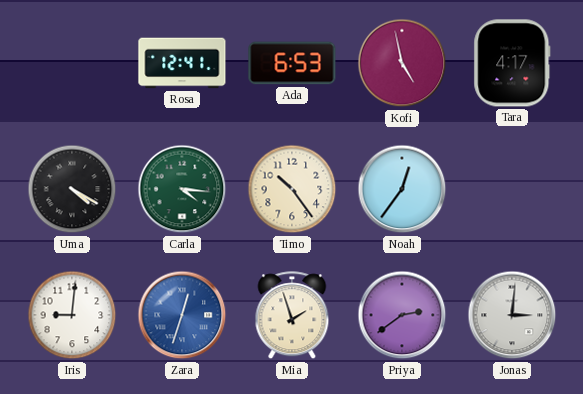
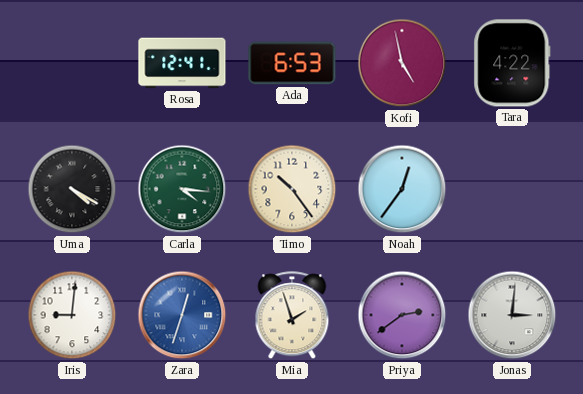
Tara: 4:17 -> 4:22 (512, 63)
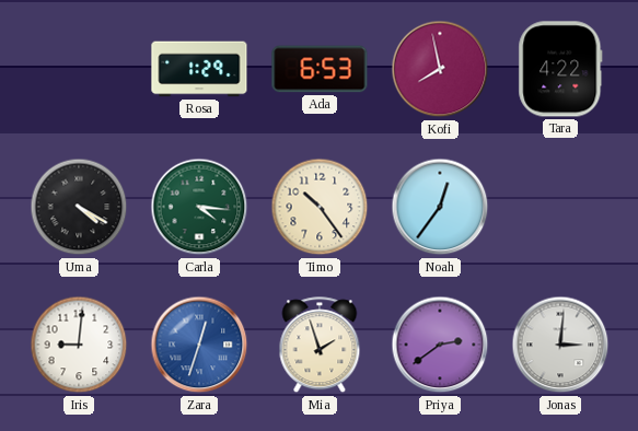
Rosa: 12:41 -> 1:29 (199, 69)
Kofi: 4:58 -> 7:58 (440, 69)
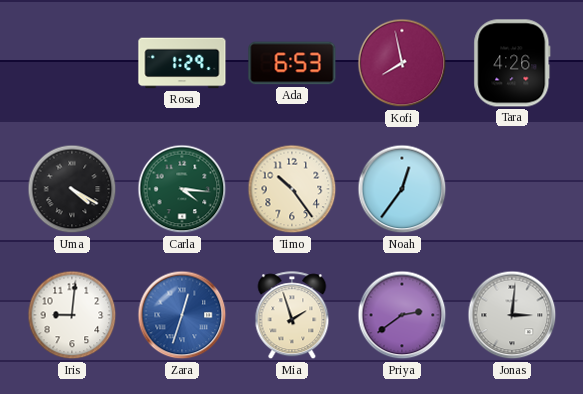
Tara: 4:22 -> 4:26 (512, 63)
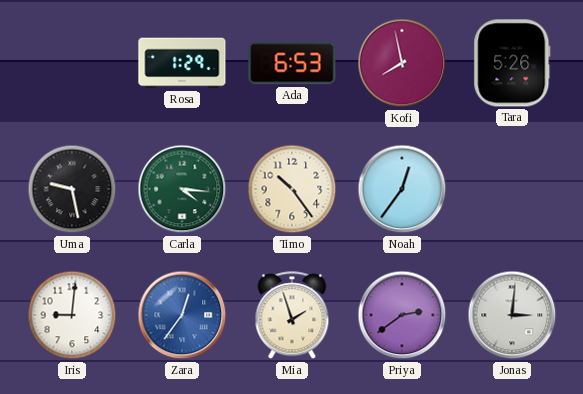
Tara: 4:26 -> 5:26 (512, 63)
Uma: 4:20 -> 9:28 (72, 189)
Zara: 12:33 -> 12:36 (182, 315)
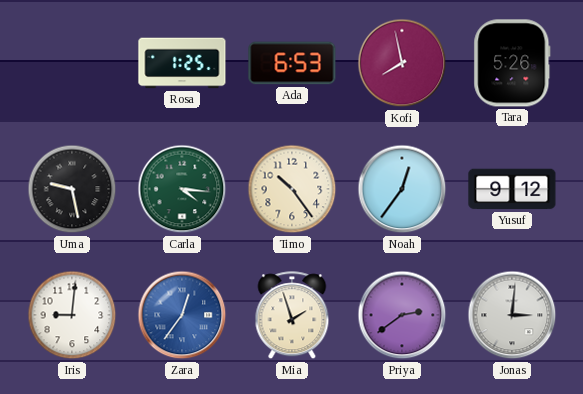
Rosa: 1:29 -> 1:25 (182, 63)
Yusuf: none -> 9:12 (512, 189)
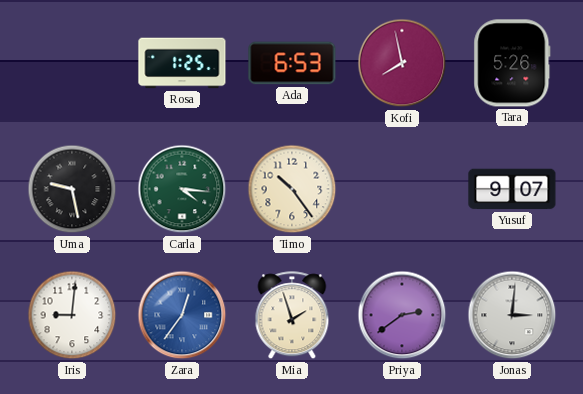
Noah: 12:36 -> none (402, 189)
Yusuf: 9:12 -> 9:07 (512, 189)
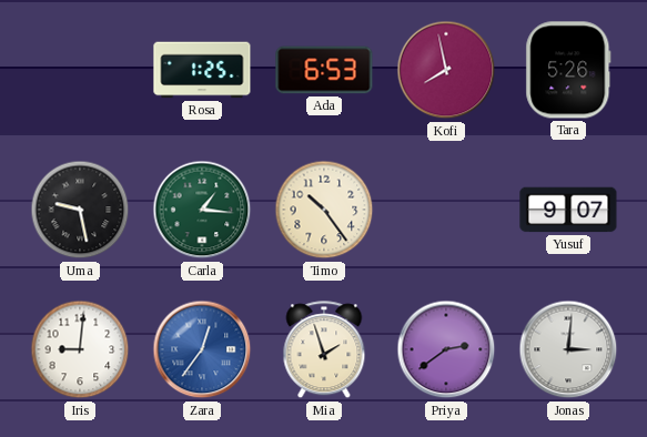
Carla: 4:16 -> 1:16 (202, 210)
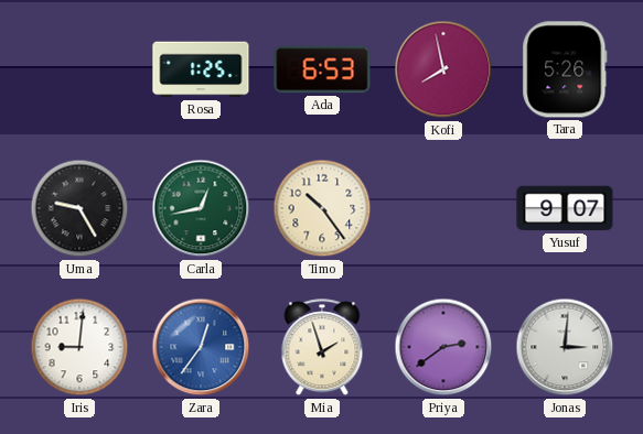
Uma: 9:28 -> 9:25 (79, 208)
Carla: 1:16 -> 12:43 (201, 208)
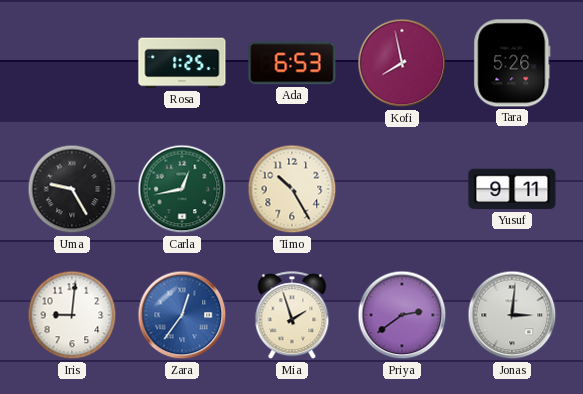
Timo: 10:24 -> 10:25 (292, 189)
Yusuf: 9:07 -> 9:11 (512, 189)
